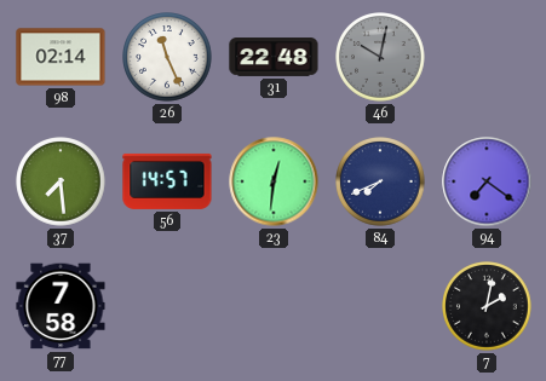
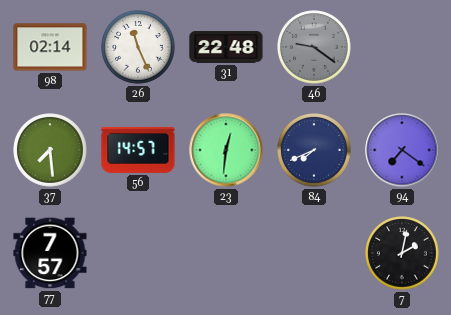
46: 10:02 -> 9:21 (314, 47)
77: 7:58 -> 7:57 (50, 253)
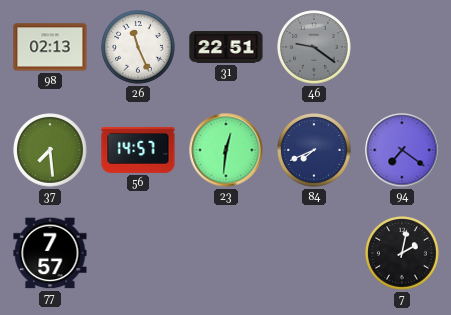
98: 02:14 -> 02:13 (50, 47)
31: 22:48 -> 22:51 (226, 47)
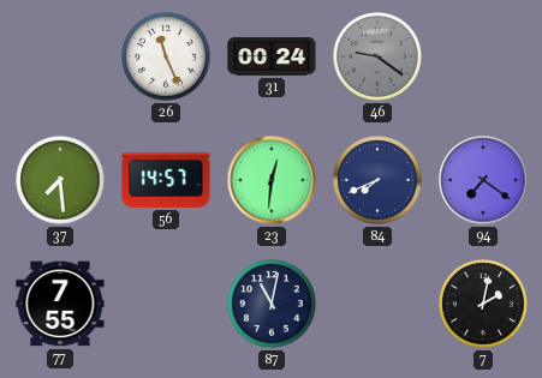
98: 02:13 -> none (50, 47)
31: 22:51 -> 00:24 (272, 56)
77: 7:57 -> 7:55 (60, 304)
87: none -> 11:02 (272, 304)
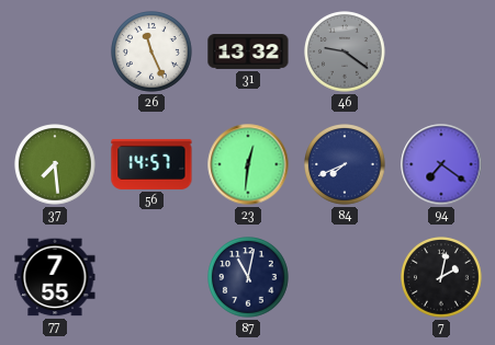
31: 00:24 -> 13:32 (248, 51)
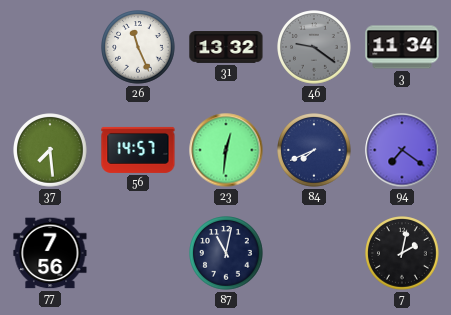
3: none -> 11:34 (402, 47)
77: 7:55 -> 7:56 (50, 253)
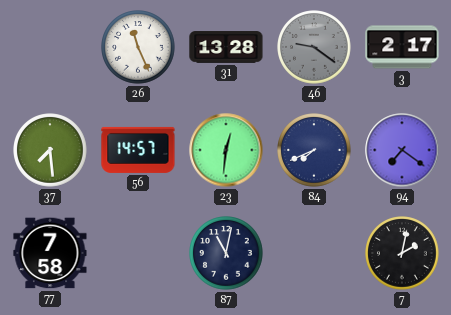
31: 13:32 -> 13:28 (226, 47)
3: 11:34 -> 2:17 (402, 47)
77: 7:56 -> 7:58 (50, 253)
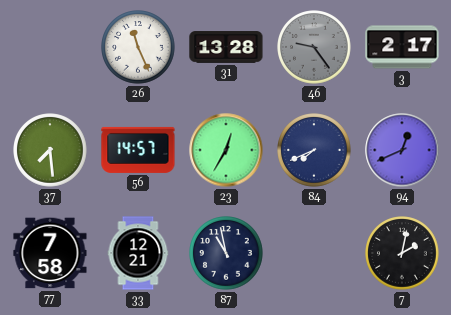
46: 9:21 -> 9:24 (314, 47)
23: 12:31 -> 12:35 (226, 150)
94: 7:21 -> 12:41 (402, 150)
33: none -> 12:21 (138, 253)
87: 11:02 -> 10:58 (226, 253)
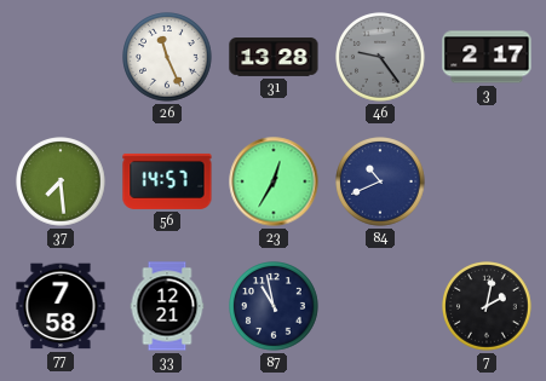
84: 7:41 -> 10:41 (380, 181)
94: 12:41 -> none (402, 150)
